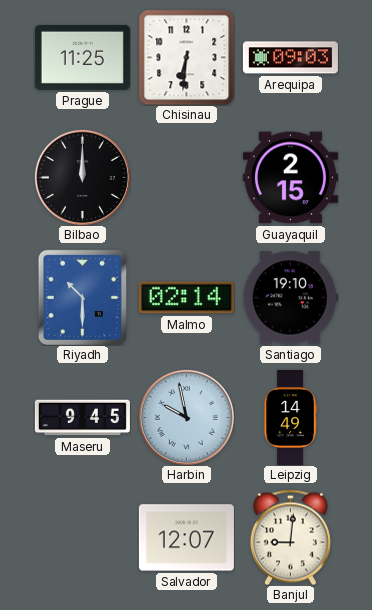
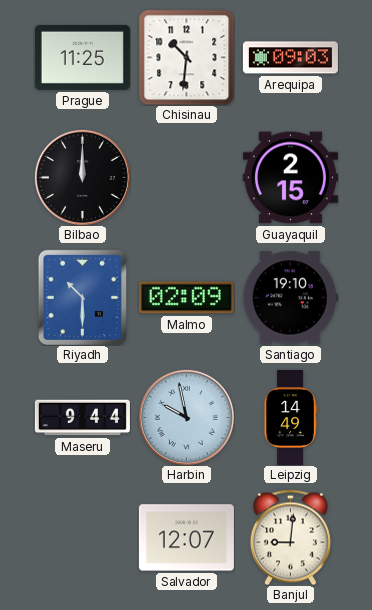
Chisinau: 6:31 -> 10:31 (186, 57)
Malmo: 02:14 -> 02:09 (186, 298)
Maseru: 9:45 -> 9:44 (82, 418)
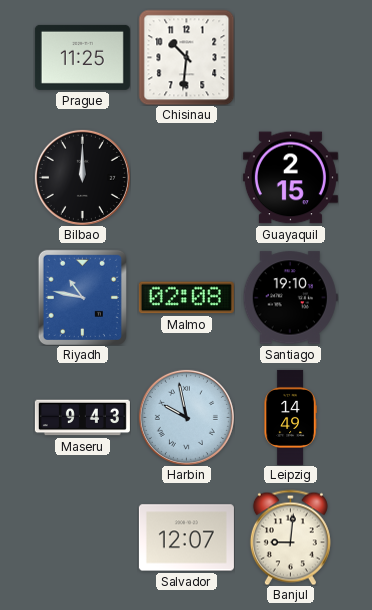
Arequipa: 09:03 -> none (290, 58)
Riyadh: 10:30 -> 10:47 (82, 297)
Malmo: 02:09 -> 02:08 (186, 298)
Maseru: 9:44 -> 9:43 (82, 418)
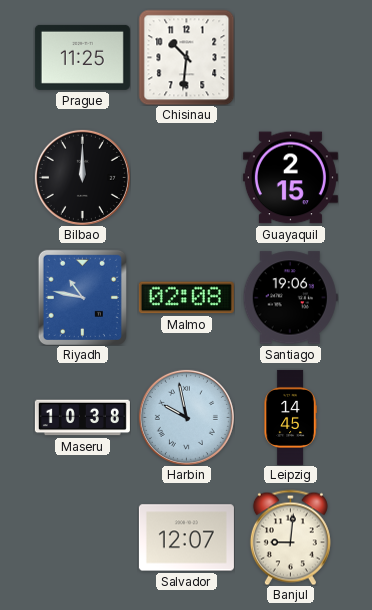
Santiago: 19:10 -> 19:06 (290, 298)
Maseru: 9:43 -> 10:38 (82, 418)
Leipzig: 14:49 -> 14:45 (290, 417)
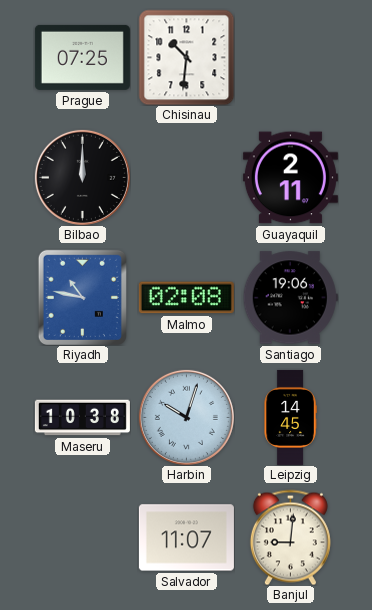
Prague: 11:25 -> 07:25 (82, 57)
Guayaquil: 2:15 -> 2:11 (290, 178)
Harbin: 9:58 -> 10:03 (186, 417)
Salvador: 12:07 -> 11:07 (186, 538)
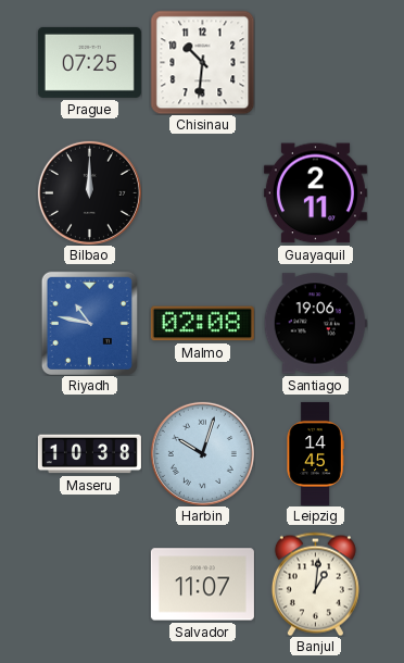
Banjul: 9:01 -> 1:01 (315, 584)
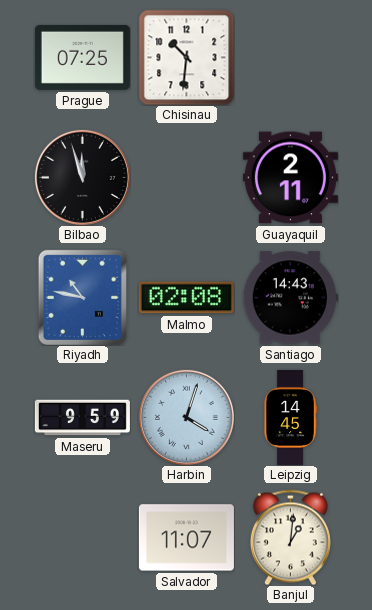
Bilbao: 12:00 -> 11:57 (82, 177)
Santiago: 19:06 -> 14:43 (290, 298)
Maseru: 10:38 -> 9:59 (82, 418)
Harbin: 10:03 -> 4:03 (186, 417)
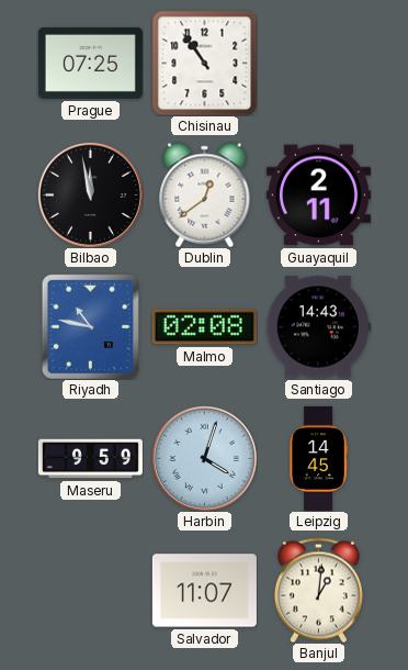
Chisinau: 10:31 -> 10:54 (204, 63)
Bilbao: 11:57 -> 11:58 (90, 194)
Dublin: none -> 12:39 (205, 194)
